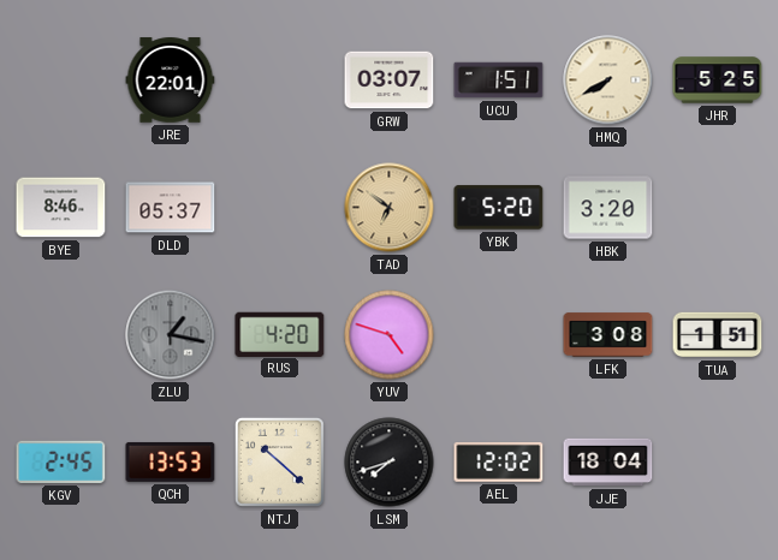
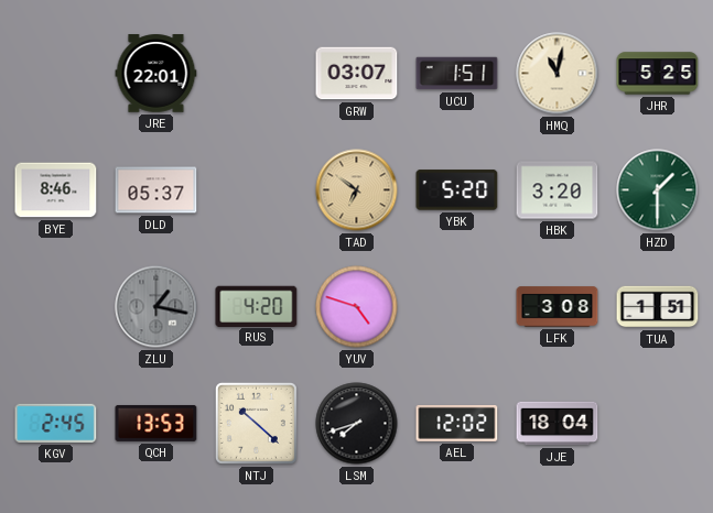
HMQ: 7:40 -> 11:02 (558, 74)
HZD: none -> 1:30 (658, 190)
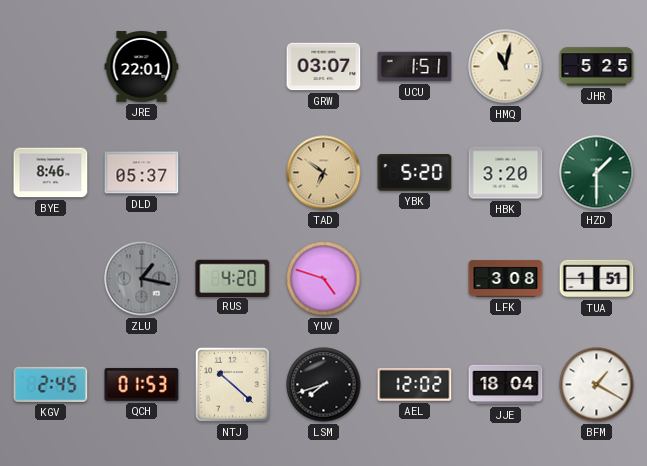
QCH: 13:53 -> 01:53 (142, 384)
BFM: none -> 1:20 (597, 385)
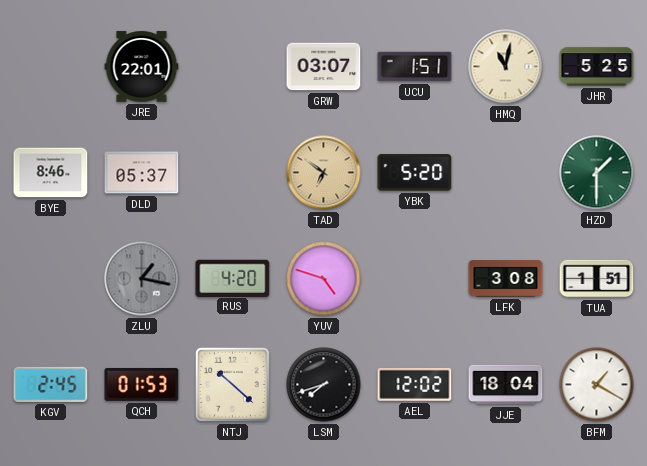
HBK: 3:20 -> none (506, 173)
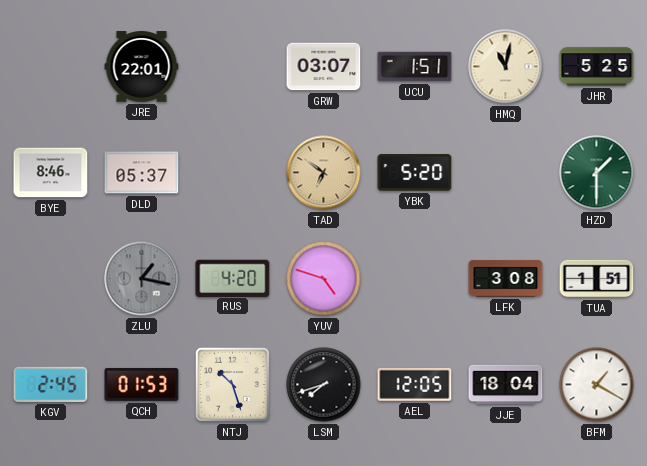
NTJ: 10:22 -> 10:27 (232, 384)
AEL: 12:02 -> 12:05 (415, 384)
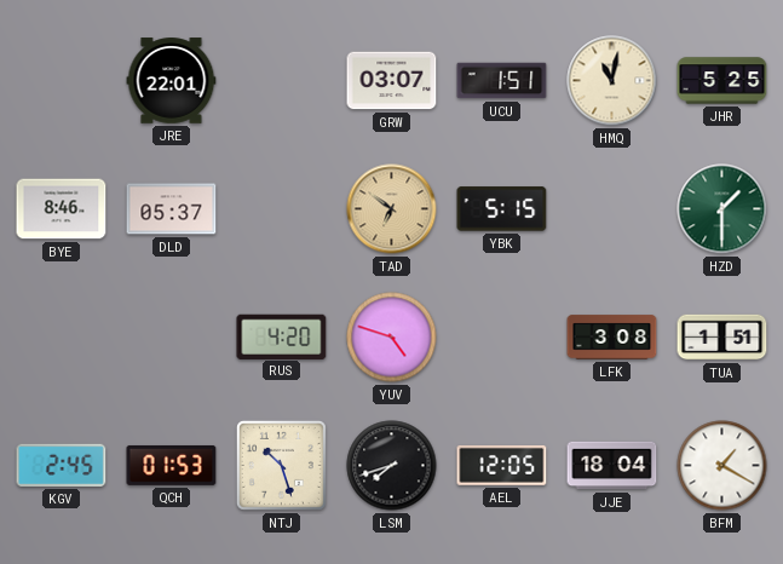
YBK: 5:20 -> 5:15 (502, 209)
ZLU: 1:17 -> none (142, 279)
